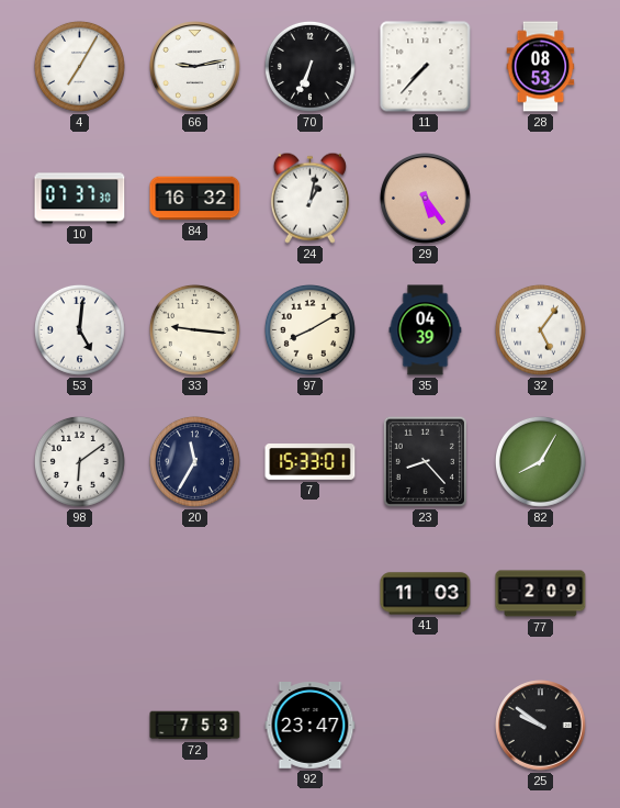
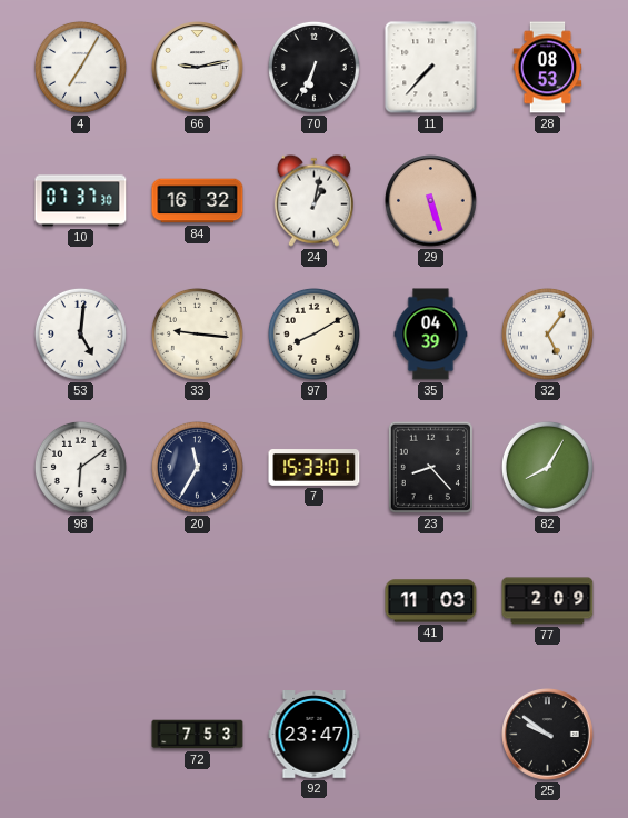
29: 5:24 -> 5:27 (431, 201)
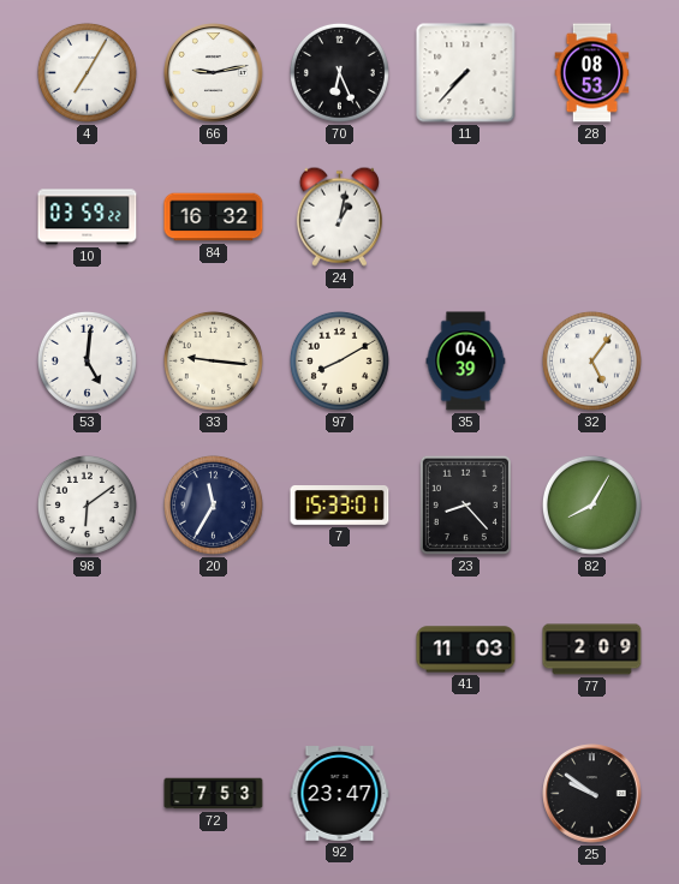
70: 6:34 -> 6:26 (339, 72)
10: 07:37 -> 03:59 (88, 217)
29: 5:27 -> none (431, 201)
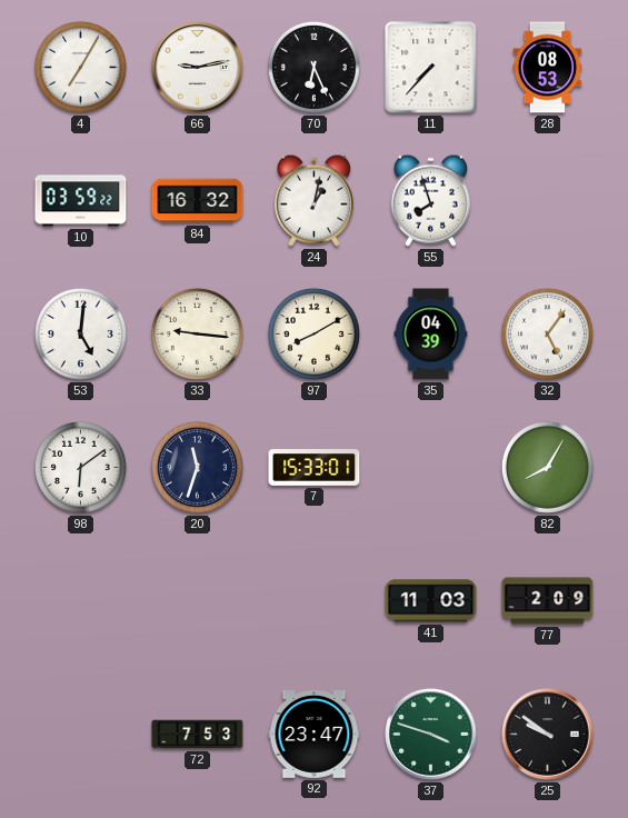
55: none -> 7:57 (430, 200)
20: 11:35 -> 11:33 (197, 467)
23: 8:23 -> none (465, 504)
37: none -> 3:48 (431, 735)
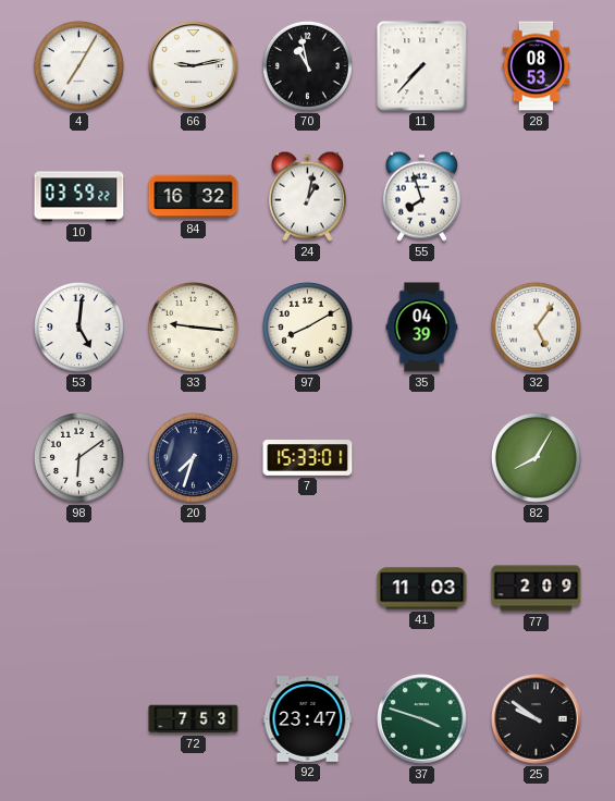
70: 6:26 -> 10:58 (307, 65)
20: 11:33 -> 7:33 (193, 457)
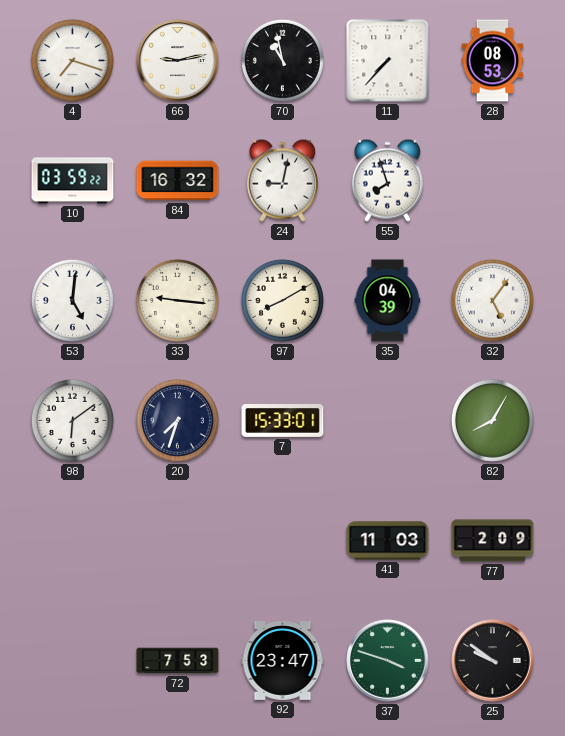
4: 7:05 -> 7:18 (72, 60)
24: 1:02 -> 9:02 (282, 180)
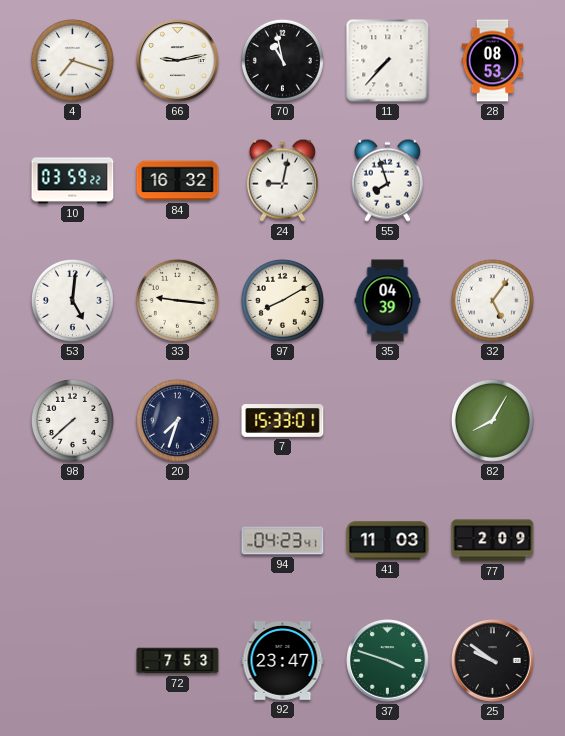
98: 6:09 -> 7:38 (72, 420)
94: none -> 04:23 (283, 541)
